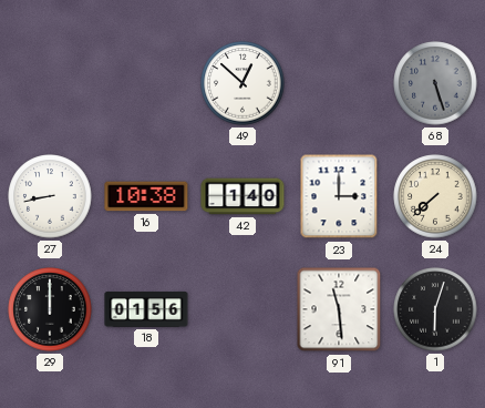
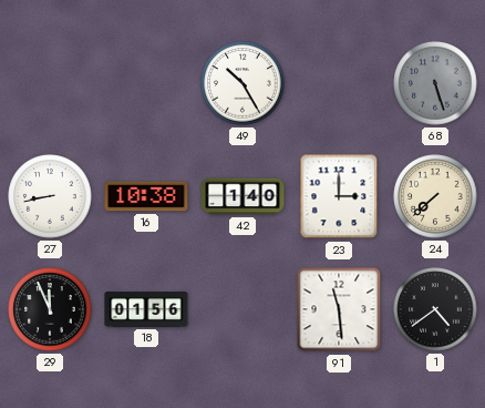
49: 12:52 -> 10:25 (242, 83)
29: 12:00 -> 11:56 (50, 309)
1: 6:03 -> 4:39 (435, 309)
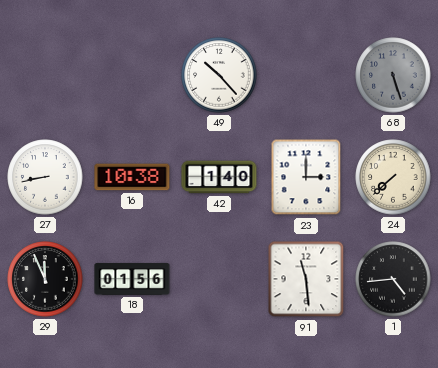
49: 10:25 -> 10:23 (219, 75)
1: 4:39 -> 4:44 (393, 279)
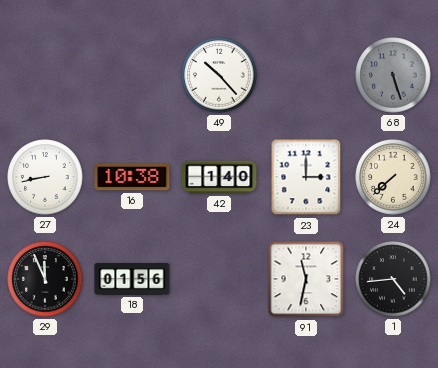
91: 11:29 -> 11:32 (306, 279)
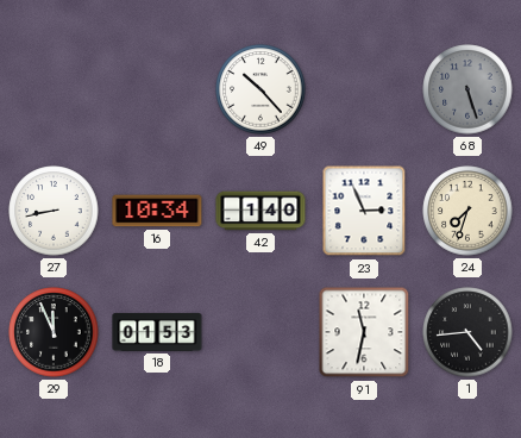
16: 10:38 -> 10:34 (157, 211)
23: 3:00 -> 2:56 (364, 211)
24: 7:38 -> 7:33 (467, 211)
18: 01:56 -> 01:53 (157, 332)
